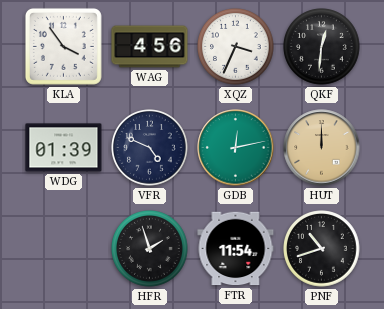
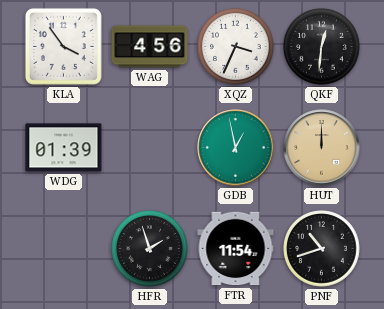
VFR: 4:49 -> none (150, 148)
GDB: 12:13 -> 12:58 (236, 148)
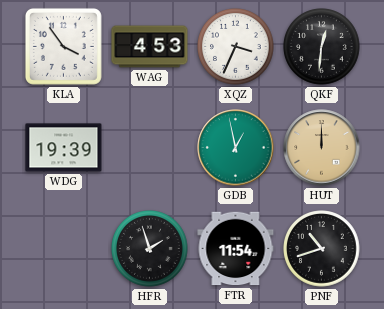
WAG: 4:56 -> 4:53 (150, 47)
WDG: 01:39 -> 19:39 (64, 148)
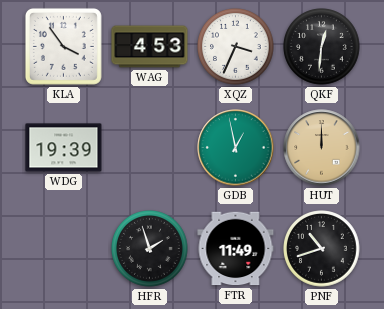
FTR: 11:54 -> 11:49 (236, 249)
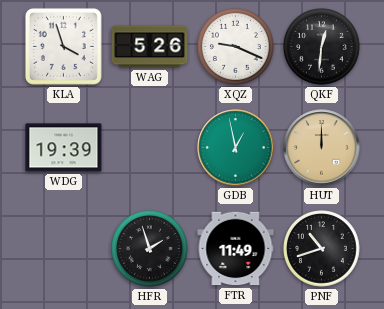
KLA: 3:54 -> 3:57 (63, 46)
WAG: 4:53 -> 5:26 (150, 47)
XQZ: 3:34 -> 9:19 (236, 47)
